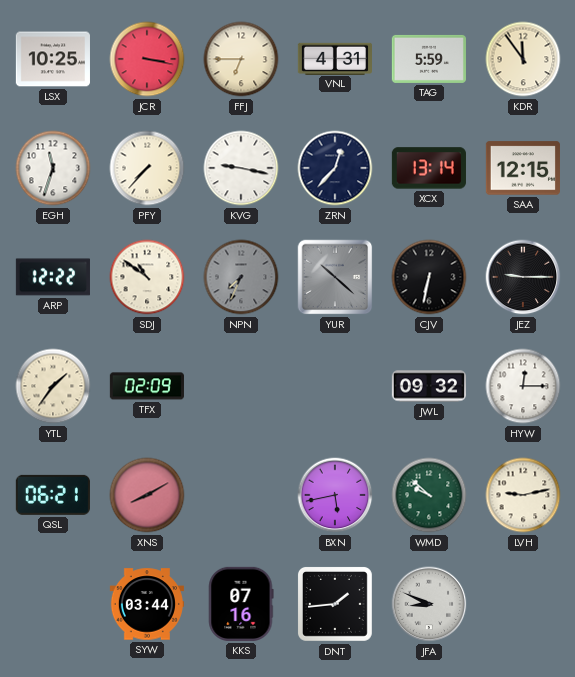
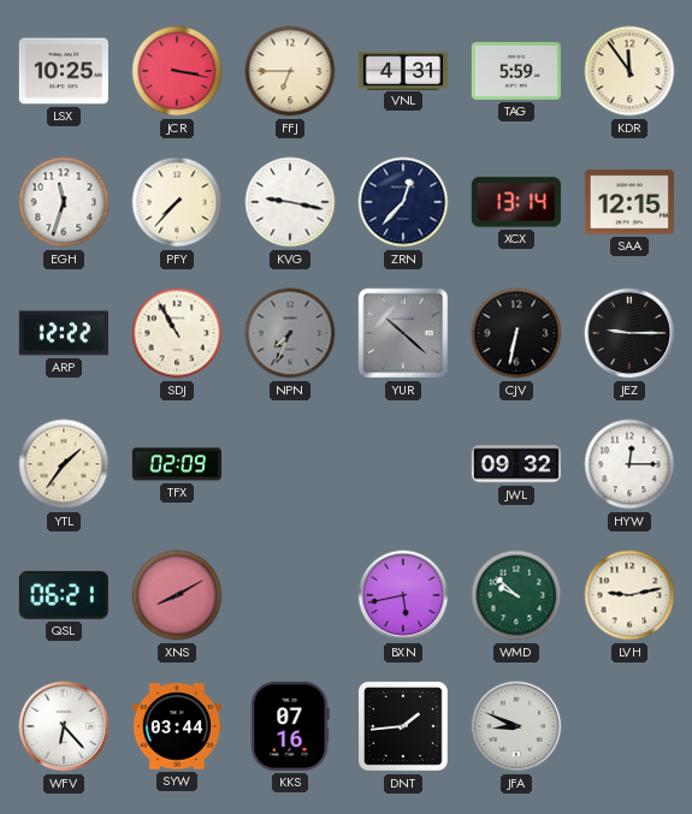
SDJ: 10:51 -> 10:55 (177, 333)
WFV: none -> 6:23 (64, 726)
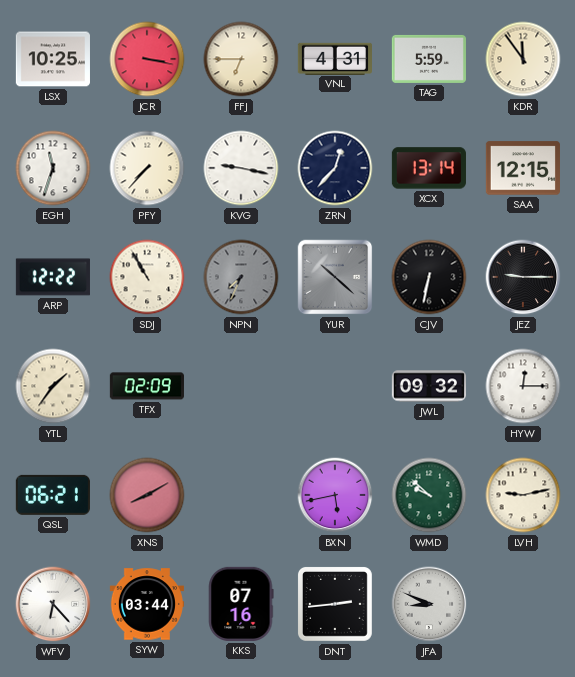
DNT: 1:44 -> 2:44 (335, 604)
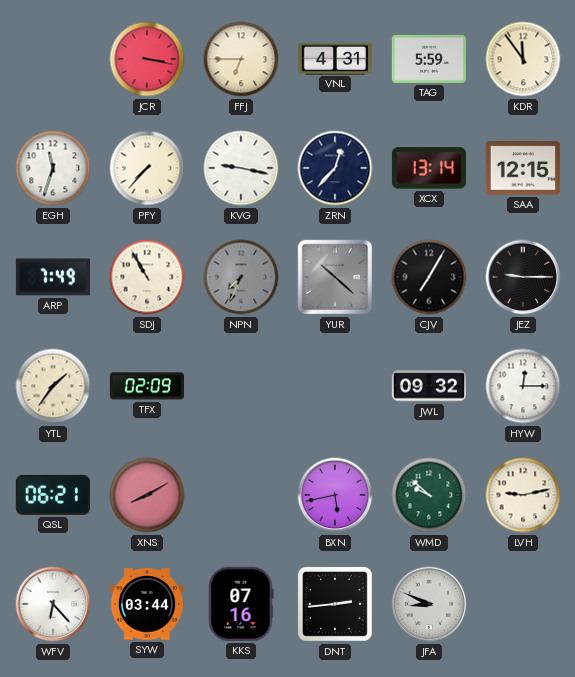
LSX: 10:25 -> none (53, 59)
ARP: 12:22 -> 7:49 (53, 277)
CJV: 6:32 -> 7:05 (429, 277)
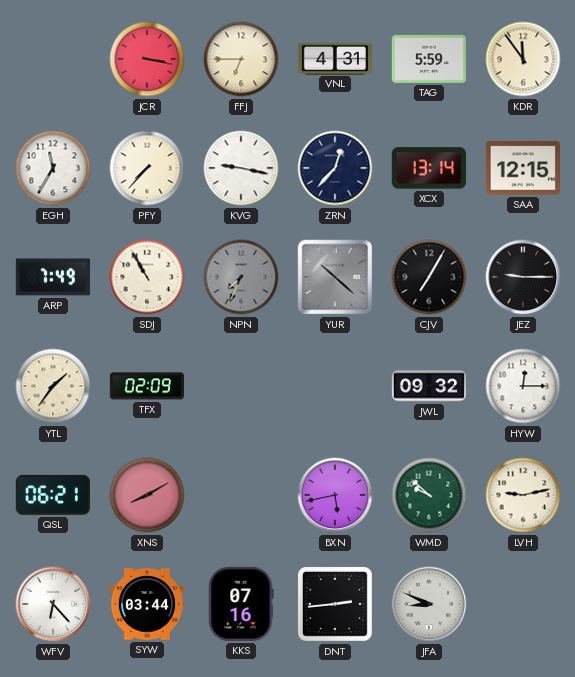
EGH: 11:33 -> 11:35 (53, 168)
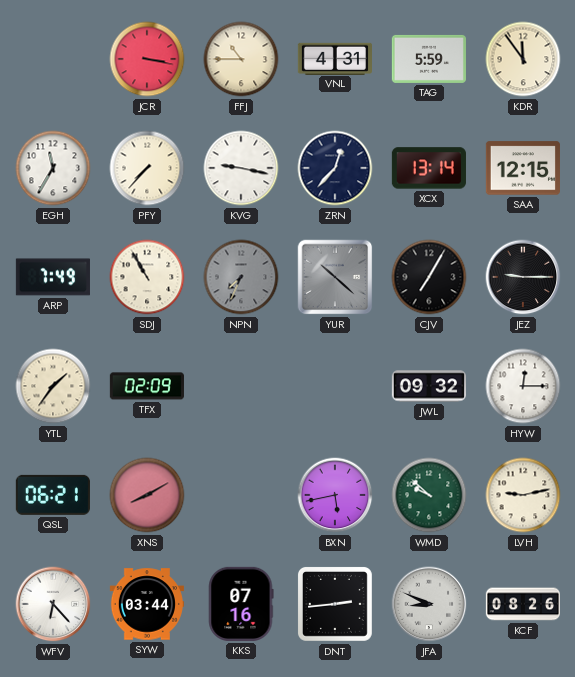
FFJ: 6:45 -> 10:45 (241, 59)
KCF: none -> 08:26 (522, 604)
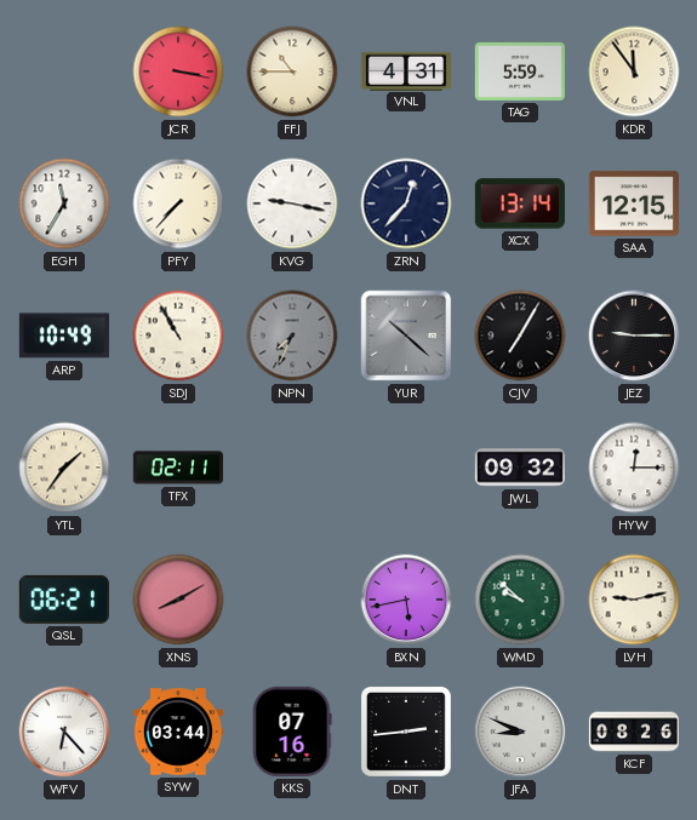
ARP: 7:49 -> 10:49 (64, 336)
TFX: 02:09 -> 02:11 (178, 468)
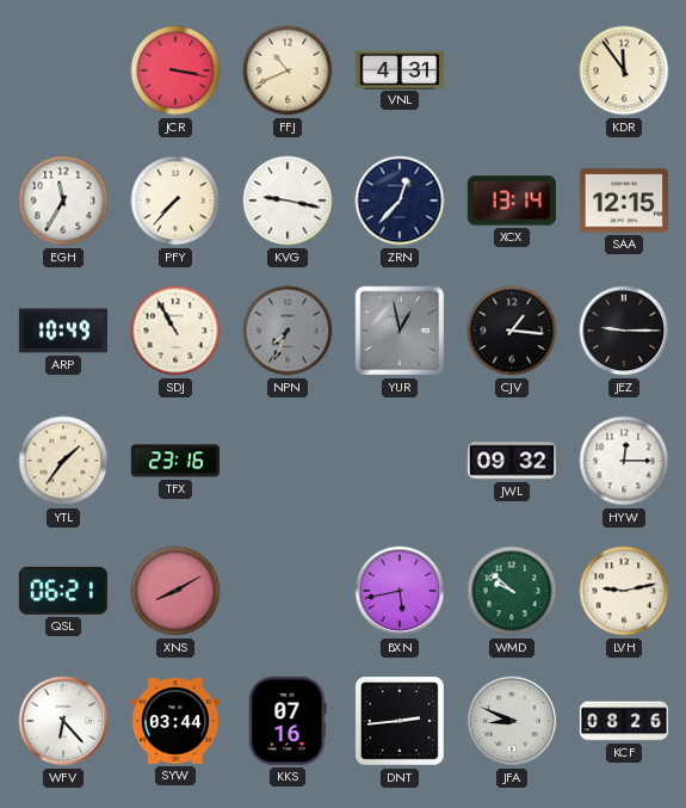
FFJ: 10:45 -> 10:41 (288, 70)
TAG: 5:59 -> none (519, 71)
YUR: 10:22 -> 12:58 (400, 331)
CJV: 7:05 -> 1:16 (512, 331)
TFX: 02:11 -> 23:16 (175, 461)
